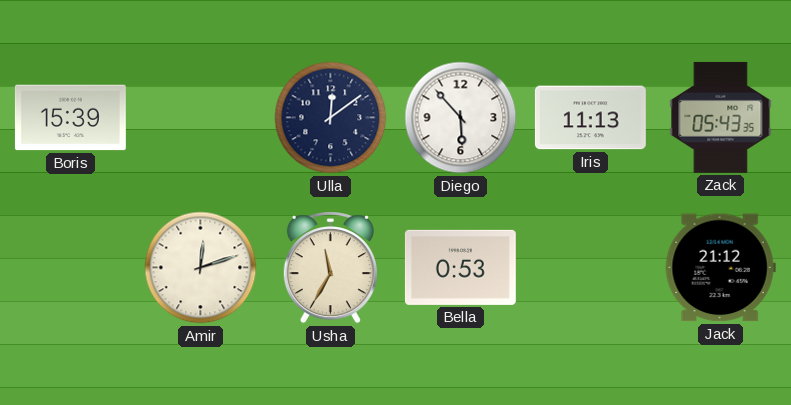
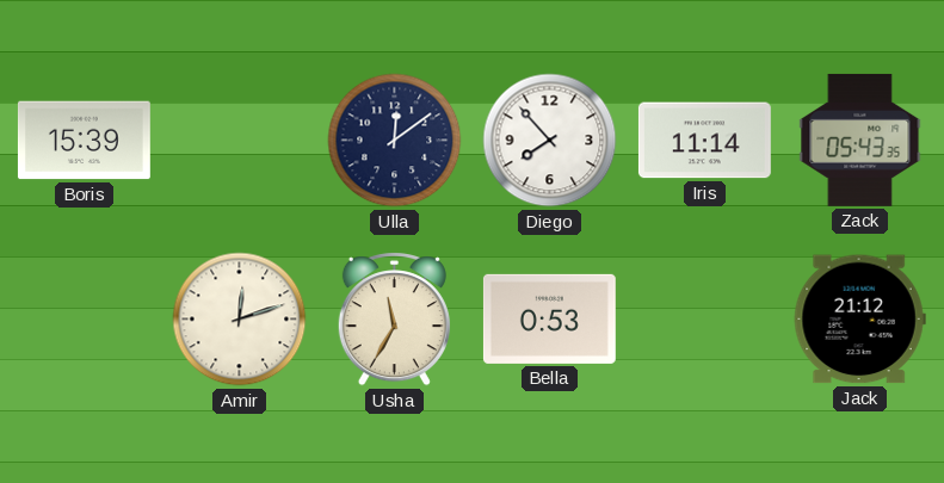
Diego: 5:53 -> 7:53 (550, 141)
Iris: 11:13 -> 11:14 (704, 141)
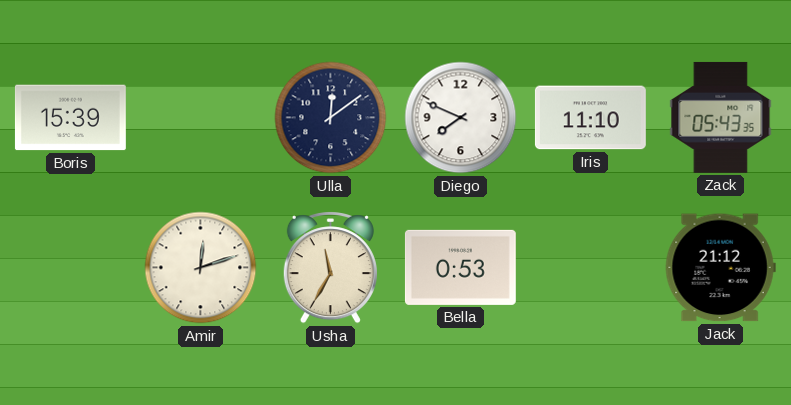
Diego: 7:53 -> 7:49 (461, 118)
Iris: 11:14 -> 11:10 (590, 118)
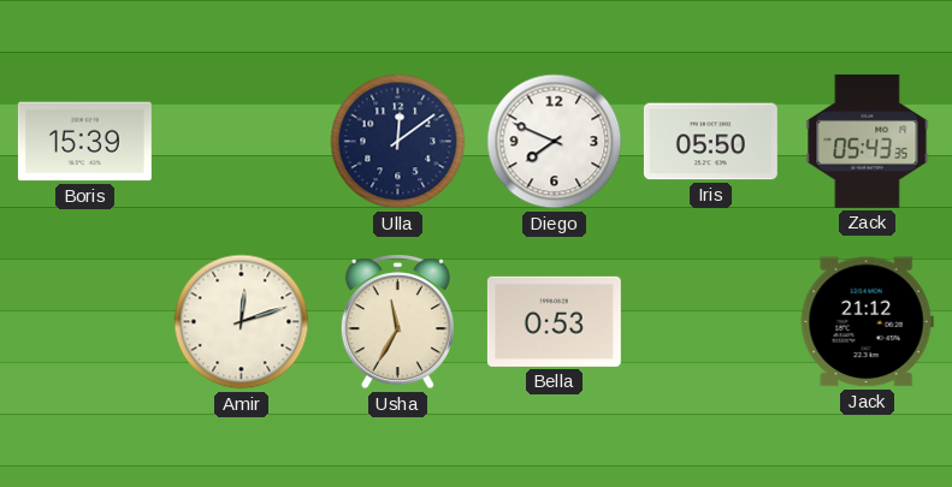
Iris: 11:10 -> 05:50 (710, 142)
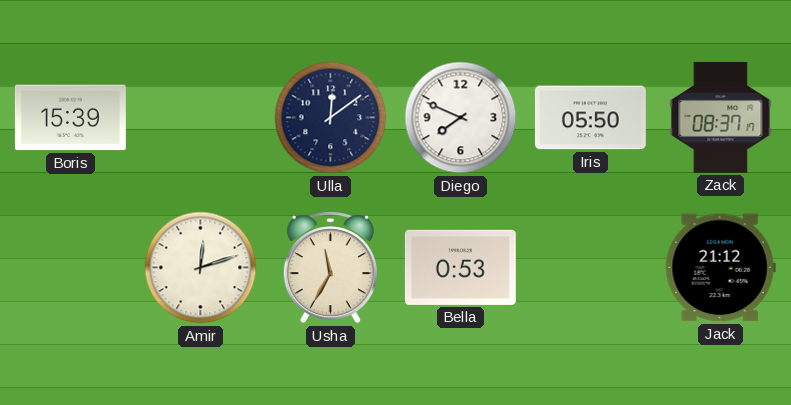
Zack: 05:43 -> 08:37 (721, 117)
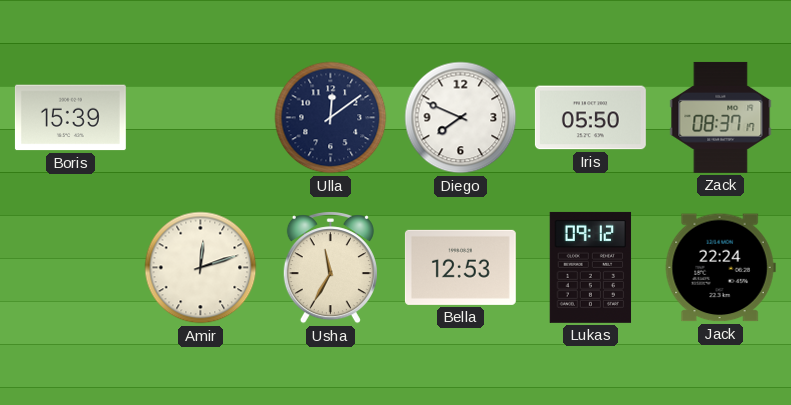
Bella: 0:53 -> 12:53 (460, 267)
Lukas: none -> 09:12 (591, 267)
Jack: 21:12 -> 22:24 (720, 268)
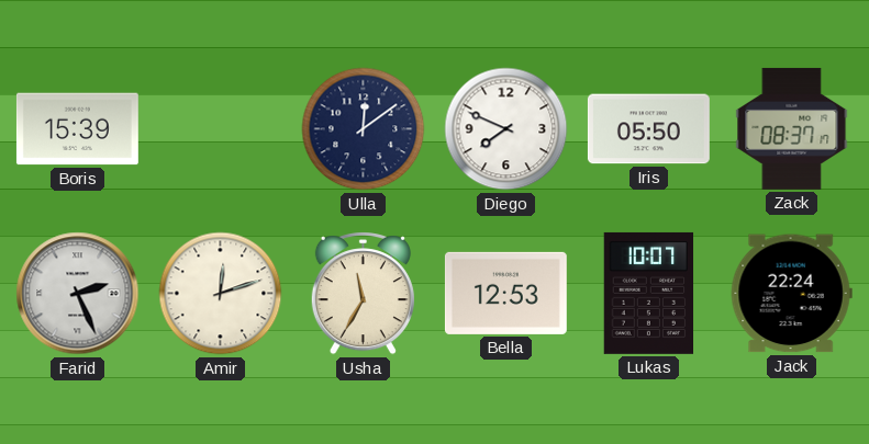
Farid: none -> 2:26 (78, 294)
Lukas: 09:12 -> 10:07 (649, 293)
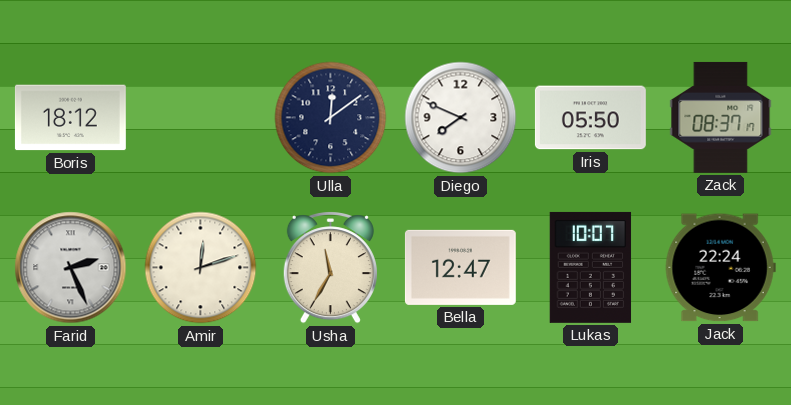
Boris: 15:39 -> 18:12 (70, 118)
Bella: 12:53 -> 12:47 (460, 267)
